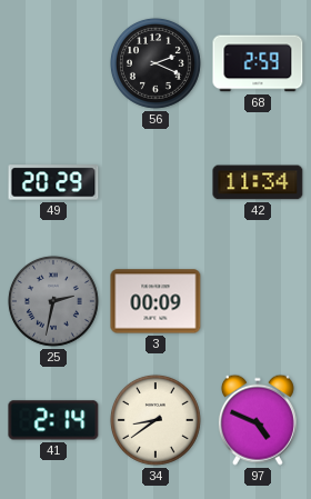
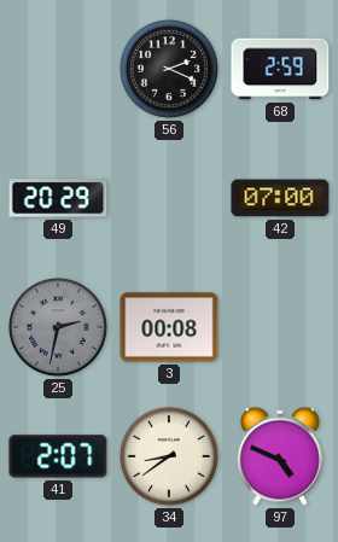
42: 11:34 -> 07:00 (280, 198)
3: 00:09 -> 00:08 (169, 327)
41: 2:14 -> 2:07 (58, 456)
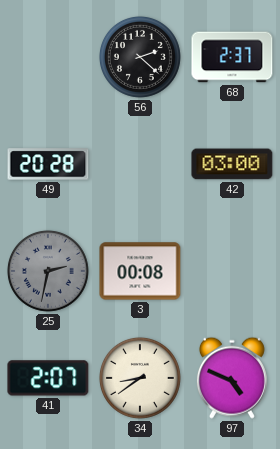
56: 2:19 -> 2:22 (140, 57)
68: 2:59 -> 2:37 (232, 57)
49: 20:29 -> 20:28 (48, 164)
42: 07:00 -> 03:00 (232, 164)
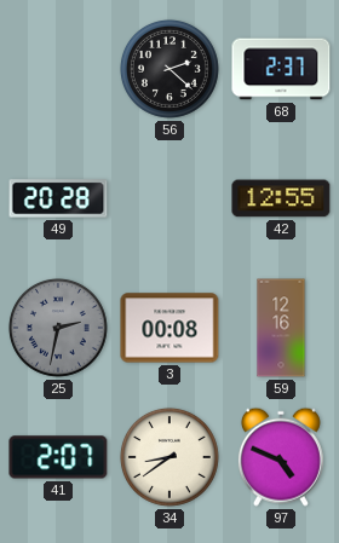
42: 03:00 -> 12:55 (281, 198)
59: none -> 12:16 (281, 328)
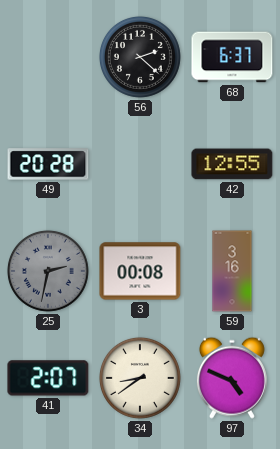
68: 2:37 -> 6:37 (232, 57)
59: 12:16 -> 3:16 (232, 271)
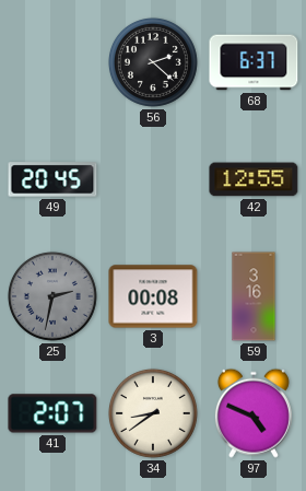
49: 20:28 -> 20:45 (52, 179)
